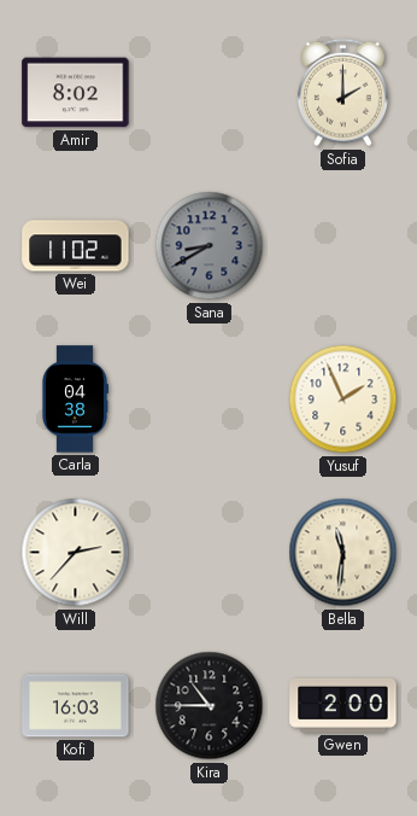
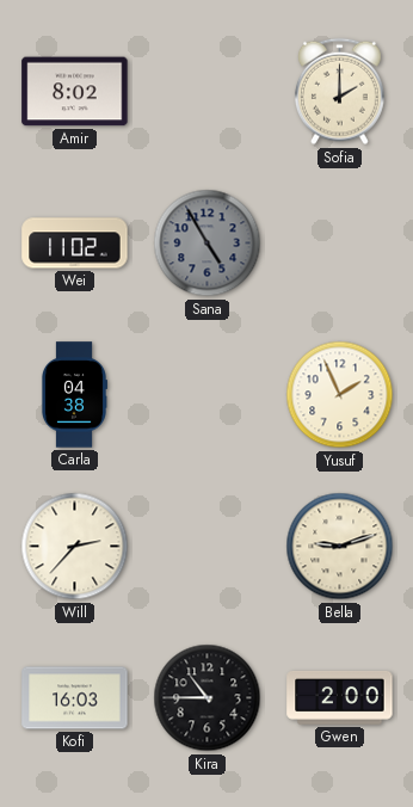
Sana: 8:40 -> 4:55 (208, 244)
Bella: 11:31 -> 9:12 (340, 547)
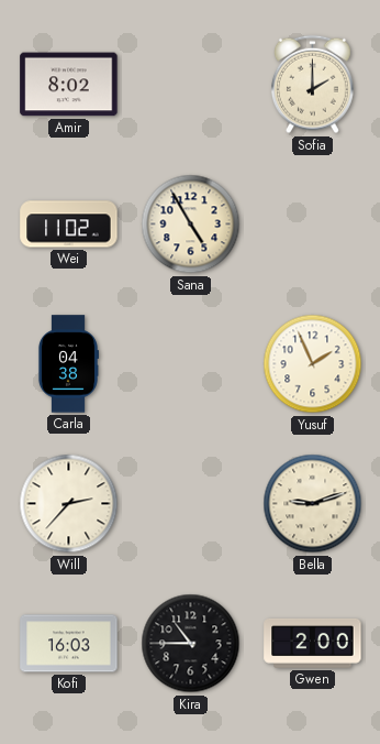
Sana dial: grey -> cream (191, 225)
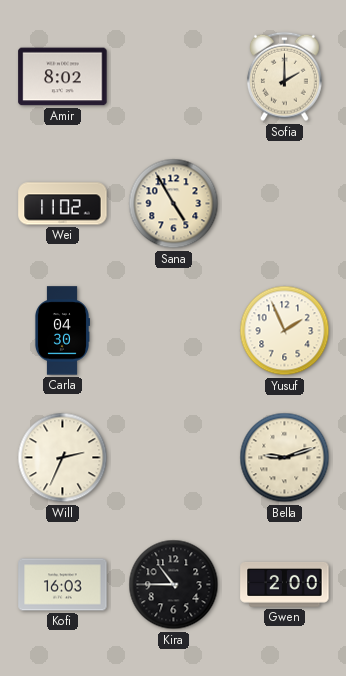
Carla: 04:38 -> 04:30 (62, 331)
Will: 2:37 -> 2:34 (63, 458)
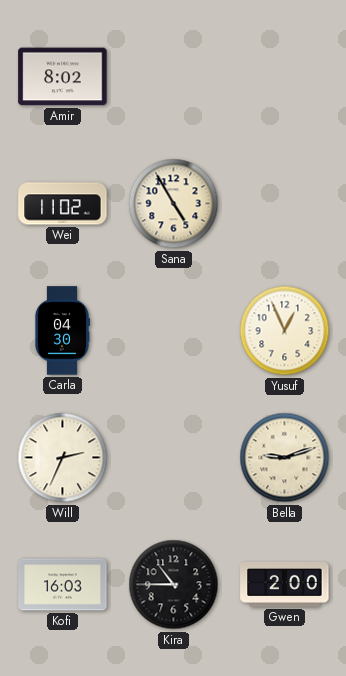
Sofia: 2:00 -> none (284, 77)
Yusuf: 1:56 -> 12:56 (285, 331)
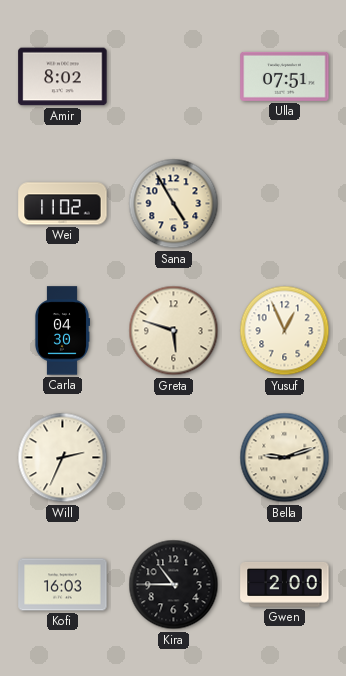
Ulla: none -> 07:51 (285, 76)
Greta: none -> 5:48 (174, 331)
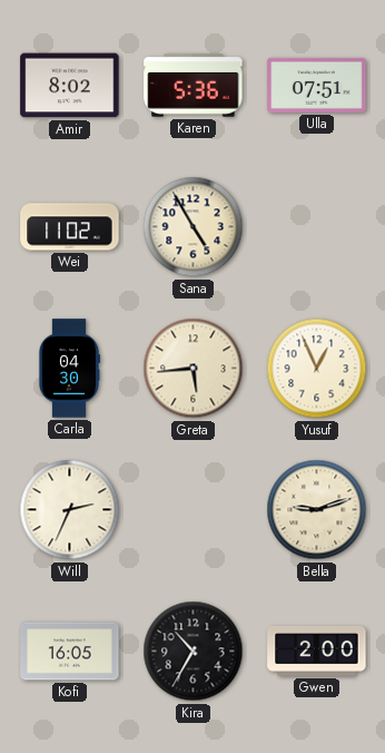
Karen: none -> 5:36 (194, 86)
Greta: 5:48 -> 5:44 (194, 369)
Kofi: 16:03 -> 16:05 (70, 652)
Kira: 10:45 -> 10:35 (194, 652)
